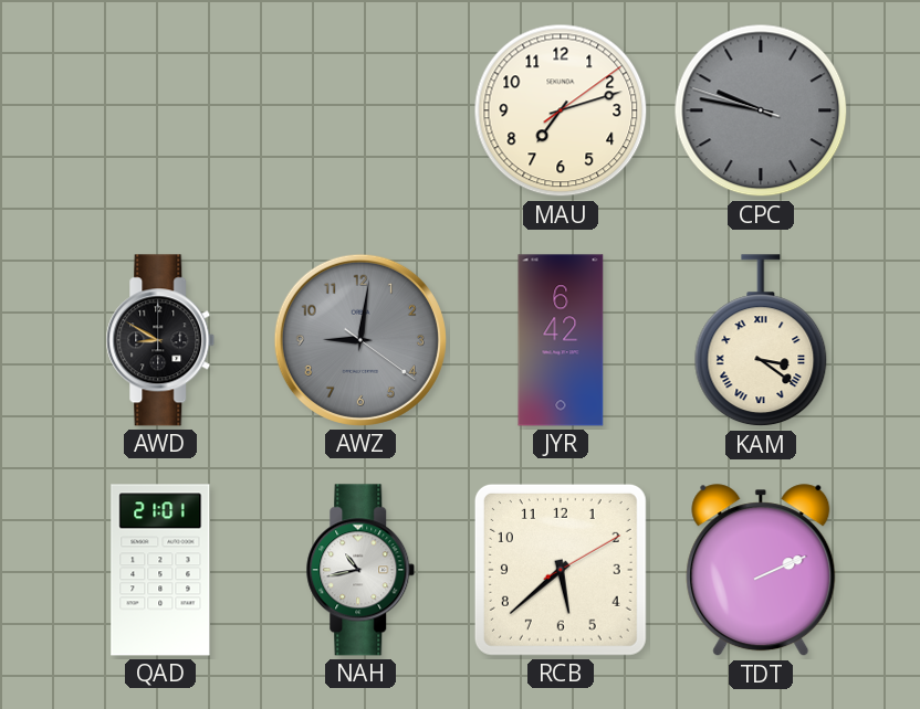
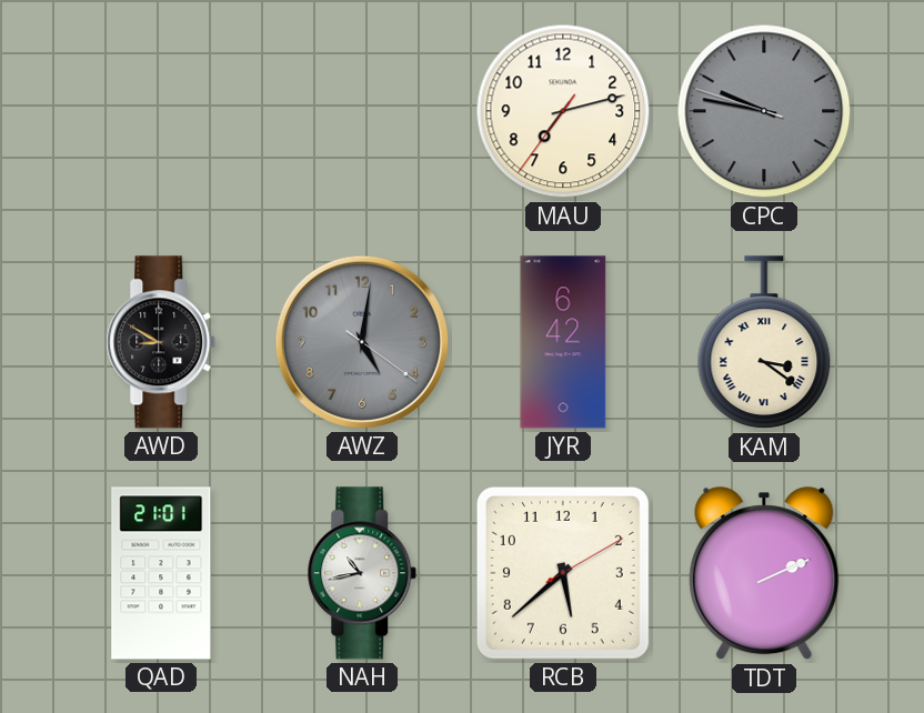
MAU: 7:12:09 -> 7:12:36 (563, 111)
AWZ: 9:01 -> 5:01 (362, 342)
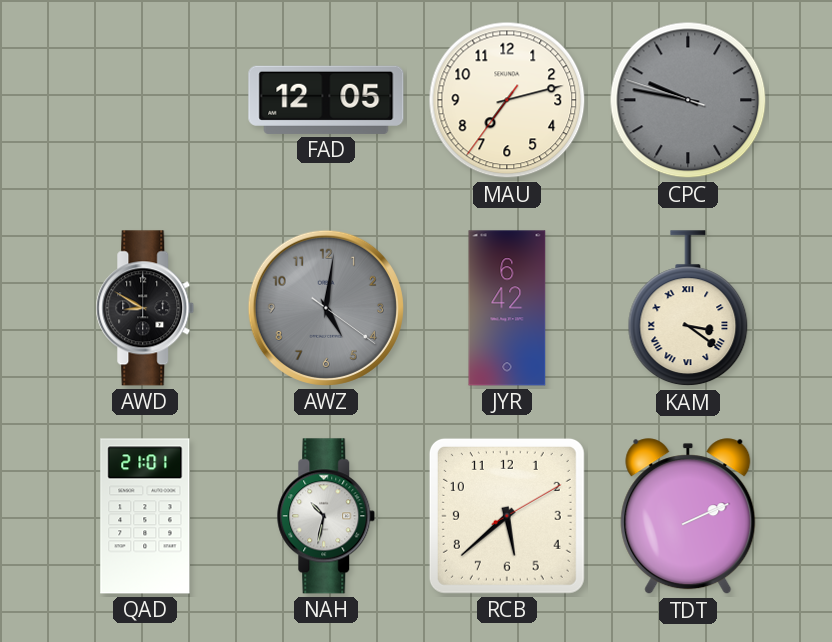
FAD: none -> 12:05 (326, 100)
NAH: 10:43 -> 10:32 (326, 516)
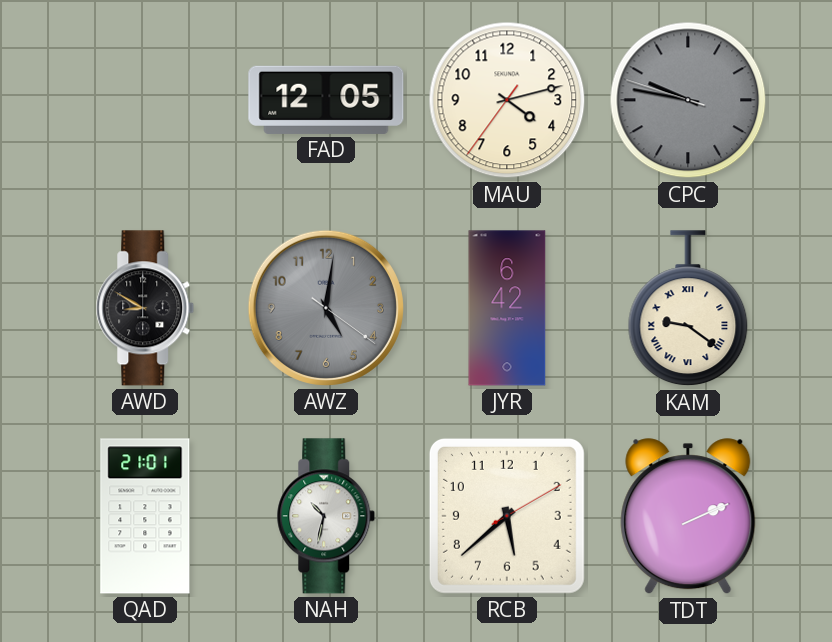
MAU: 7:12 -> 4:12 (507, 100)
KAM: 3:21 -> 9:21 (688, 309)
